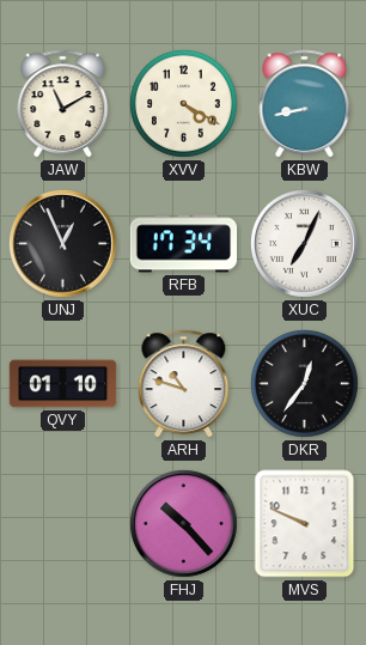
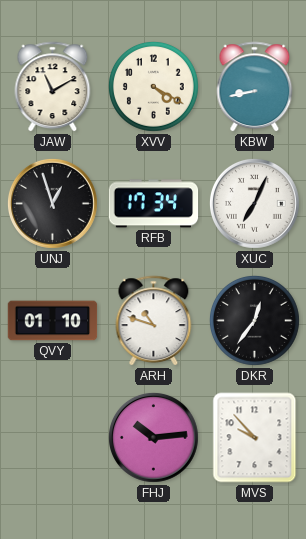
UNJ: 12:56 -> 12:57 (52, 203)
FHJ: 10:23 -> 10:14 (153, 437)
MVS: 9:49 -> 9:53 (255, 438)
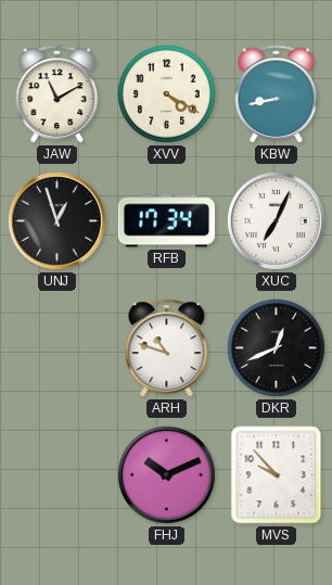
QVY: 01:10 -> none (53, 321)
DKR: 12:36 -> 12:41 (276, 347)
FHJ: 10:14 -> 10:11 (166, 474)
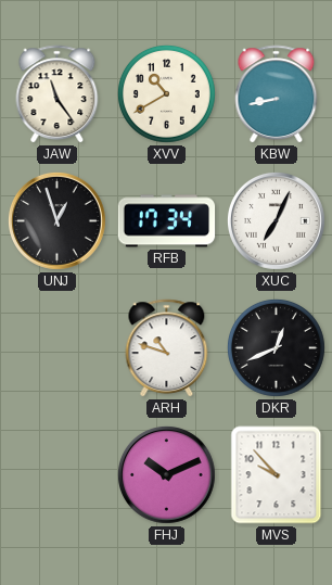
JAW: 11:10 -> 11:24 (58, 94)
XVV: 4:20 -> 10:40 (166, 93)
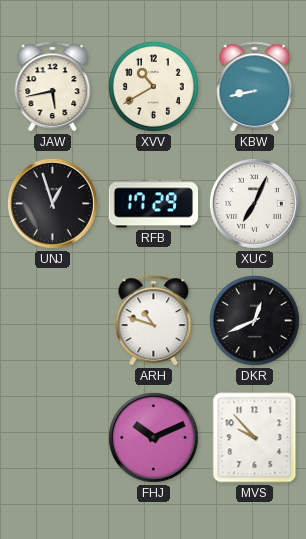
JAW: 11:24 -> 5:43 (53, 87)
RFB: 17:34 -> 17:29 (154, 204)
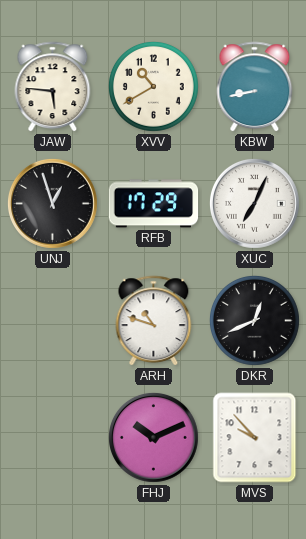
JAW: 5:43 -> 5:46 (53, 87)
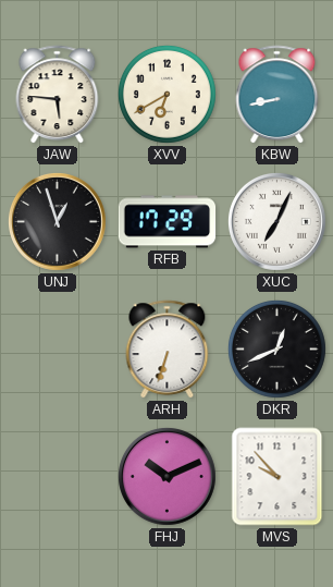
XVV: 10:40 -> 6:40 (166, 94)
ARH: 10:48 -> 6:33 (168, 350)
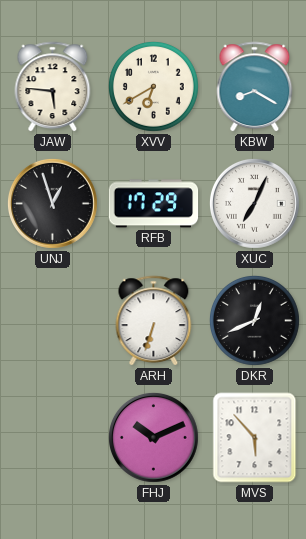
KBW: 8:43 -> 8:20 (255, 87)
MVS: 9:53 -> 5:53 (255, 438)
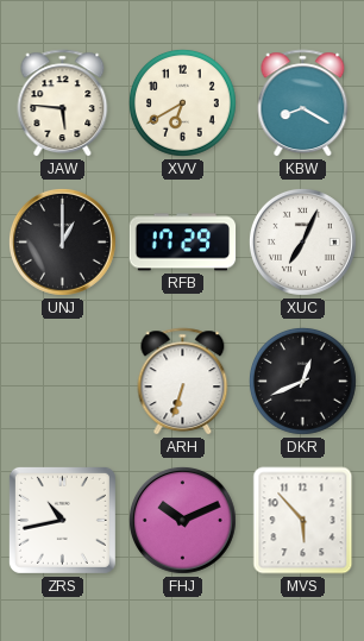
UNJ: 12:57 -> 1:00 (62, 241)
ZRS: none -> 10:43 (62, 520)
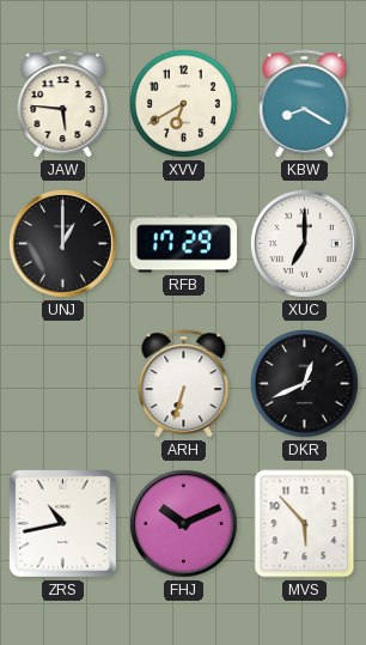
XUC: 7:04 -> 7:00 (304, 243)
